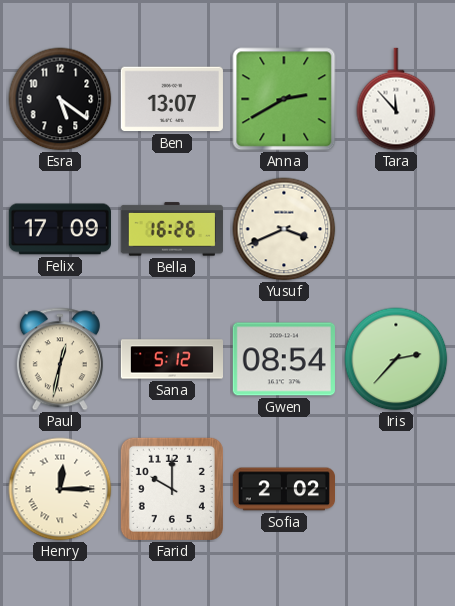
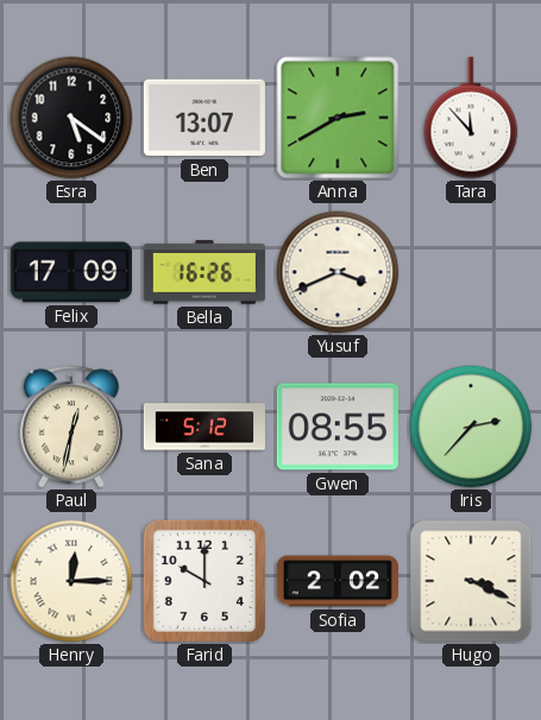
Gwen: 08:54 -> 08:55 (338, 427)
Hugo: none -> 3:19 (471, 581)
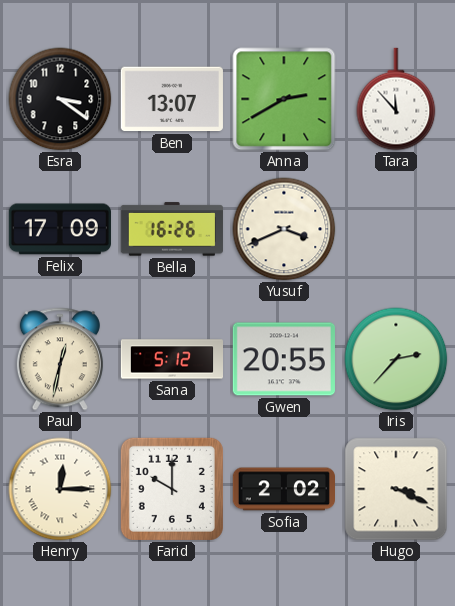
Esra: 5:21 -> 3:21 (60, 99)
Gwen: 08:55 -> 20:55 (284, 359)
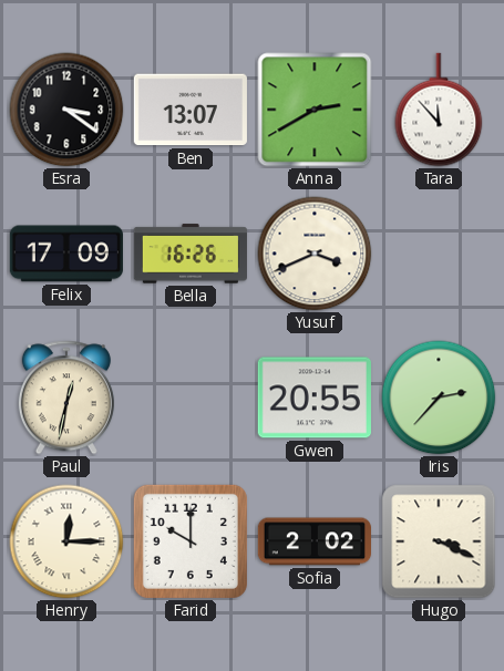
Sana: 5:12 -> none (171, 359)
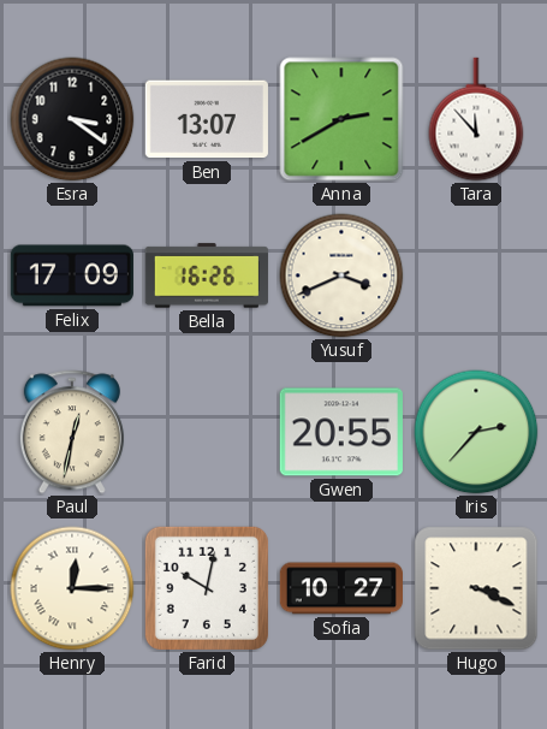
Farid: 10:00 -> 10:02 (207, 588)
Sofia: 2:02 -> 10:27 (340, 588)
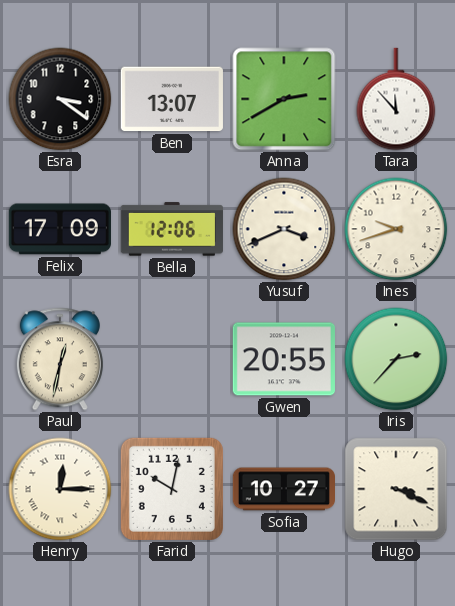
Bella: 16:26 -> 12:06 (172, 229)
Ines: none -> 9:42 (396, 229)
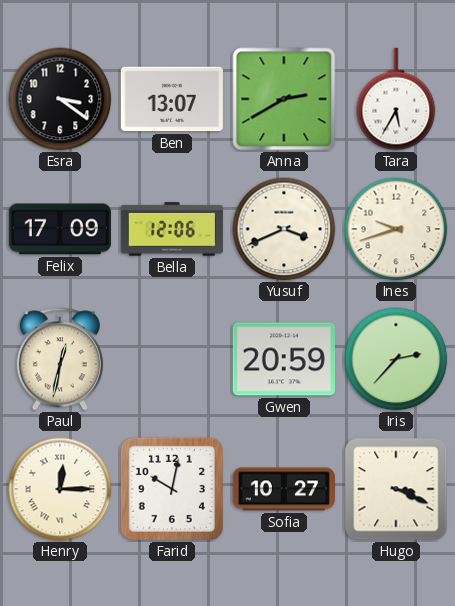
Tara: 11:53 -> 5:35 (396, 99)
Gwen: 20:55 -> 20:59 (284, 359)
